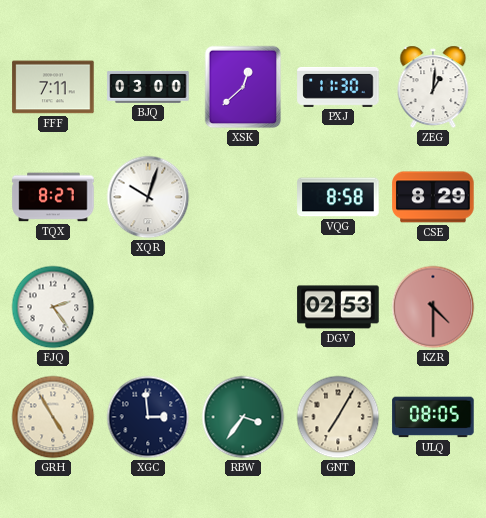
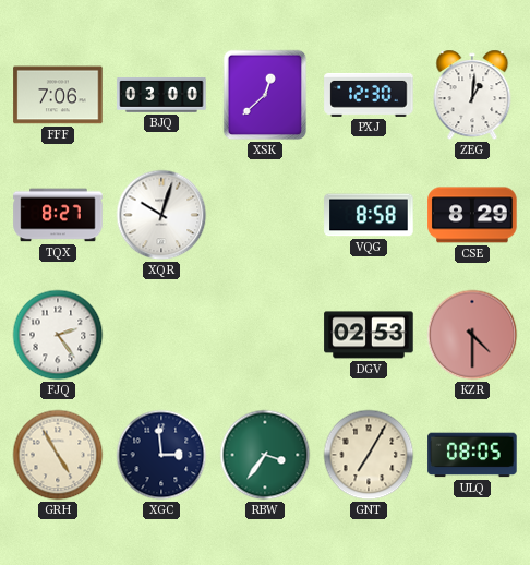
FFF: 7:11 -> 7:06 (58, 95)
PXJ: 11:30 -> 12:30 (369, 95)
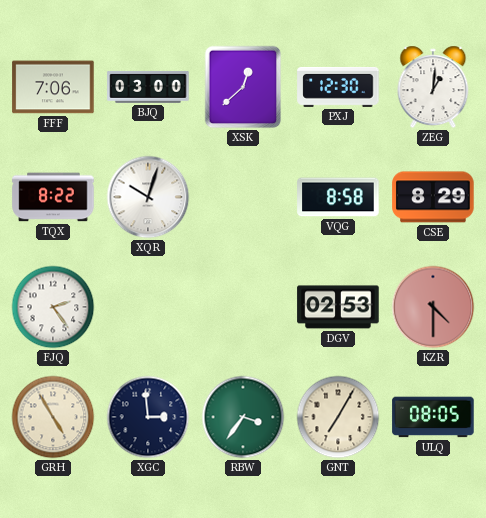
TQX: 8:27 -> 8:22 (53, 197)
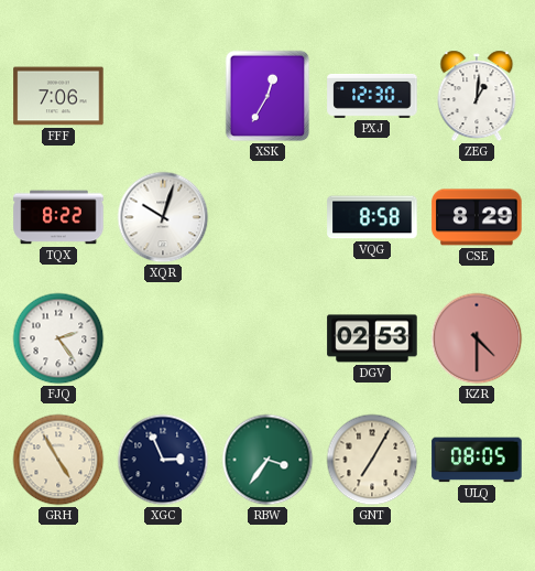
BJQ: 03:00 -> none (148, 87)
XSK: 12:38 -> 12:35 (267, 96)
XGC: 2:59 -> 2:56 (163, 460)
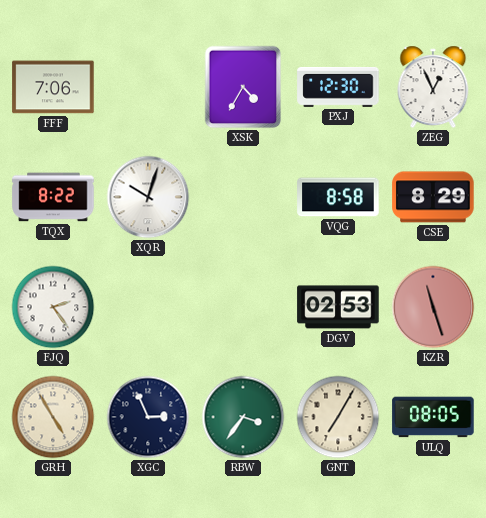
XSK: 12:35 -> 4:35 (243, 87)
ZEG: 1:01 -> 12:56 (433, 87)
KZR: 4:30 -> 11:27 (433, 307)
